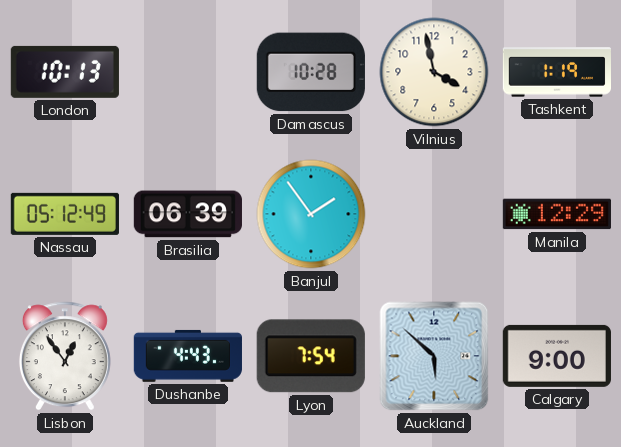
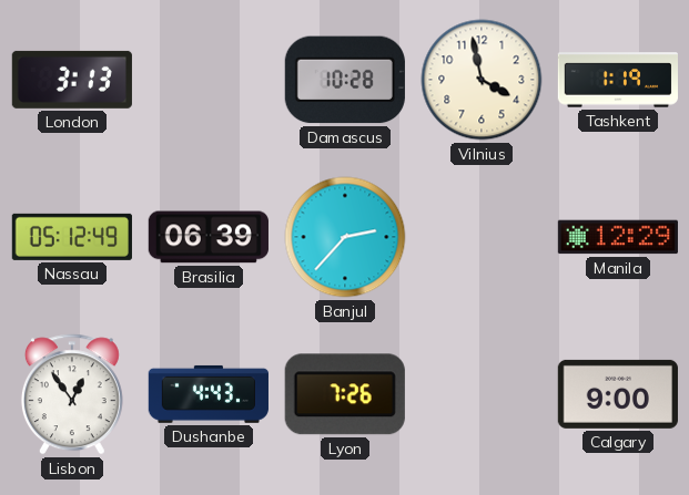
London: 10:13 -> 3:13 (72, 80)
Banjul: 1:54 -> 2:37 (345, 237)
Lyon: 7:54 -> 7:26 (345, 394)
Auckland: 5:52 -> none (434, 356)
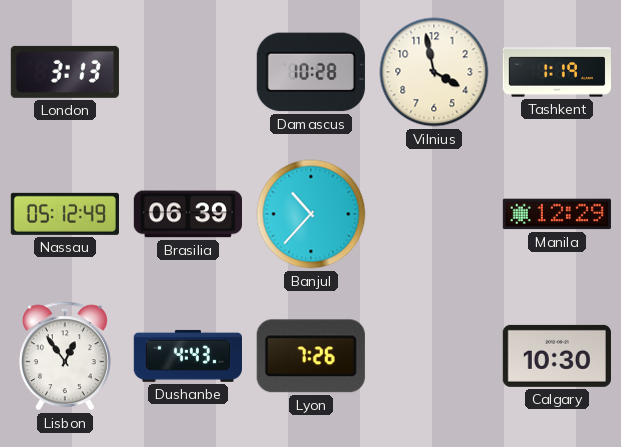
Banjul: 2:37 -> 10:37 (311, 214)
Calgary: 9:00 -> 10:30 (557, 356)
